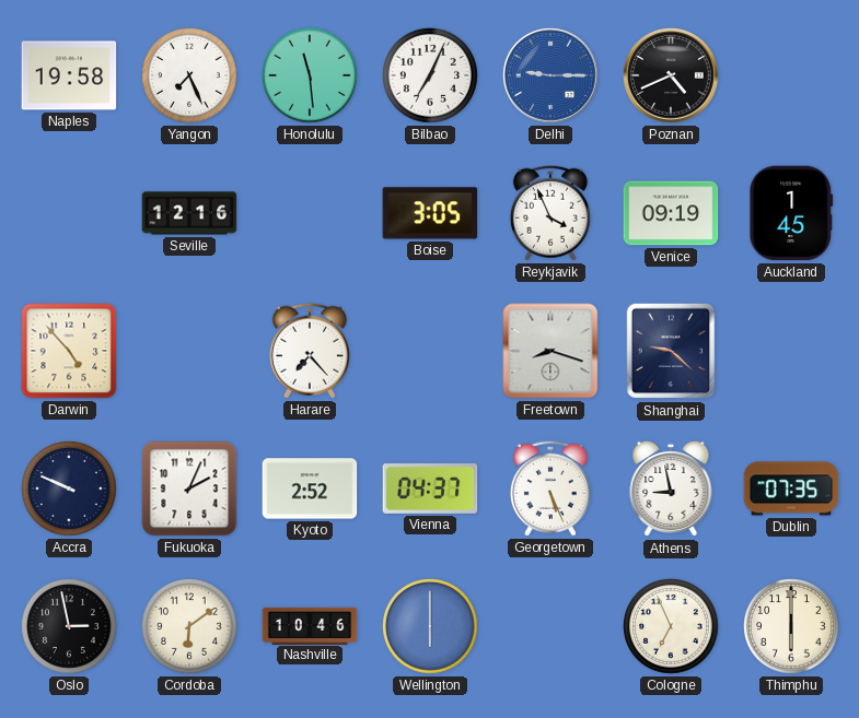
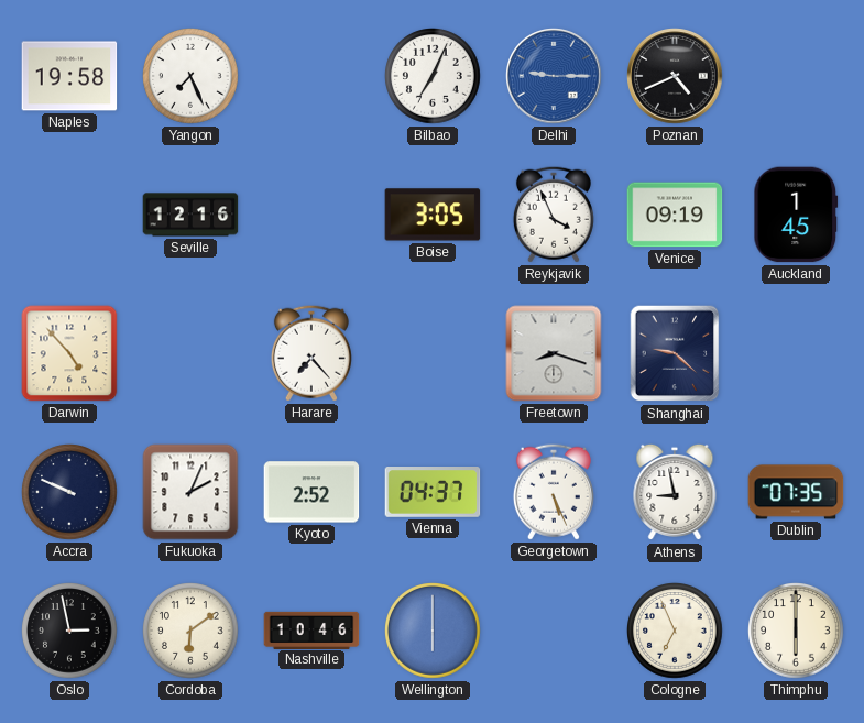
Honolulu: 11:29 -> none (311, 76)
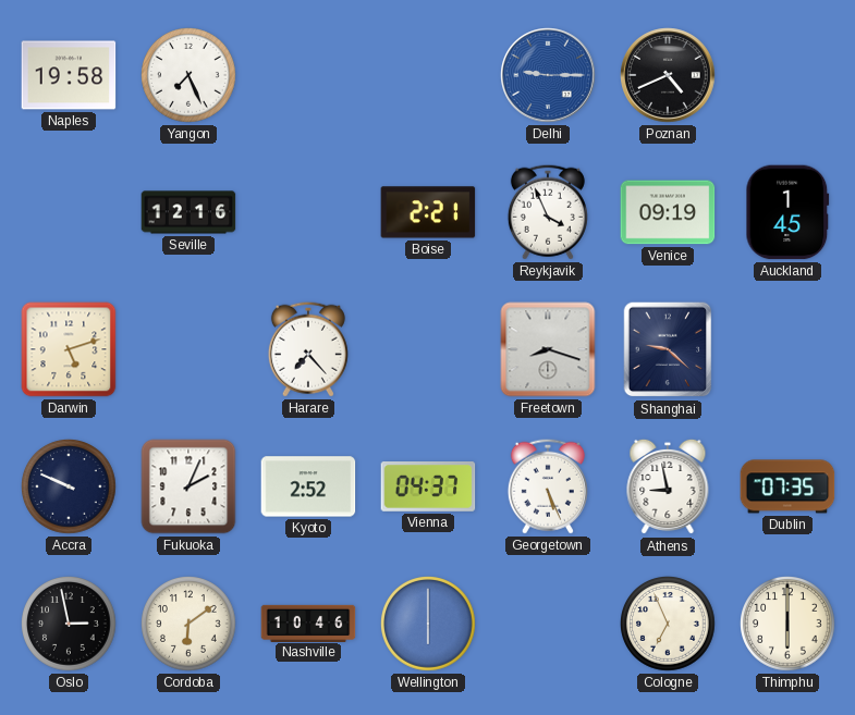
Bilbao: 7:04 -> none (434, 77)
Boise: 3:05 -> 2:21 (428, 212)
Darwin: 4:53 -> 5:12 (69, 349)
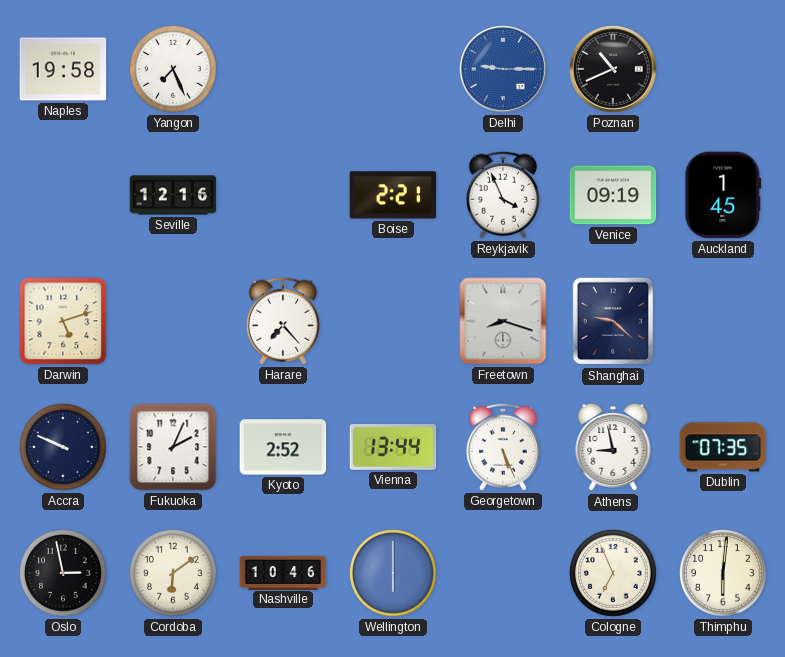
Poznan: 4:41 -> 10:41 (613, 69)
Vienna: 04:37 -> 13:44 (393, 448)
Thimphu: 6:00 -> 6:01 (724, 574)
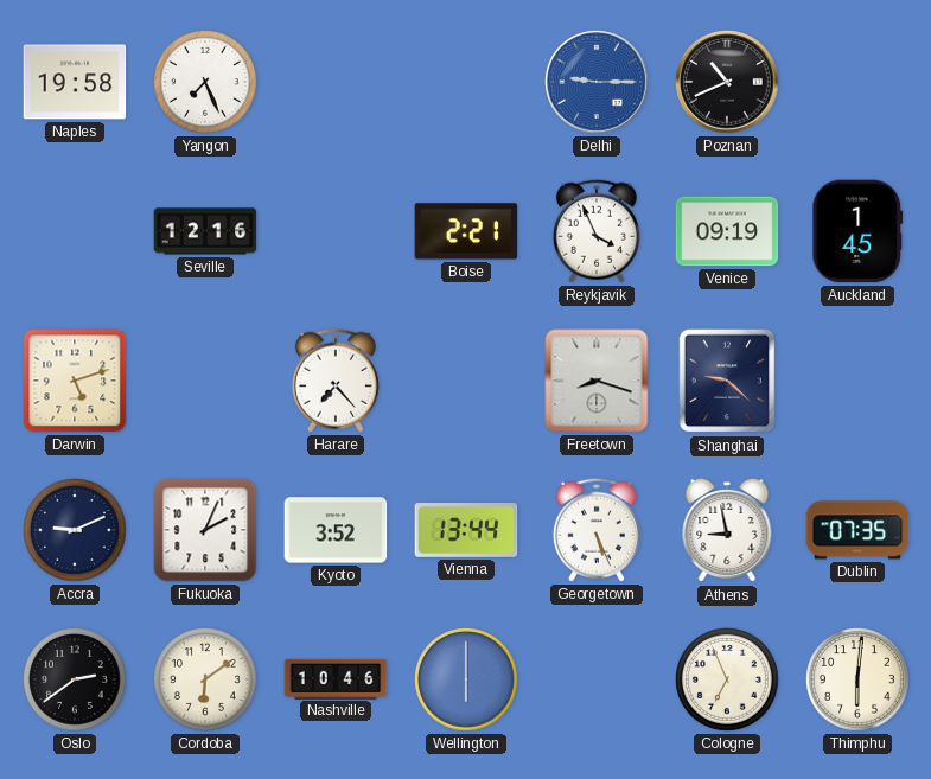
Accra: 9:49 -> 9:11 (76, 531)
Kyoto: 2:52 -> 3:52 (336, 530)
Oslo: 2:58 -> 2:39 (76, 681)
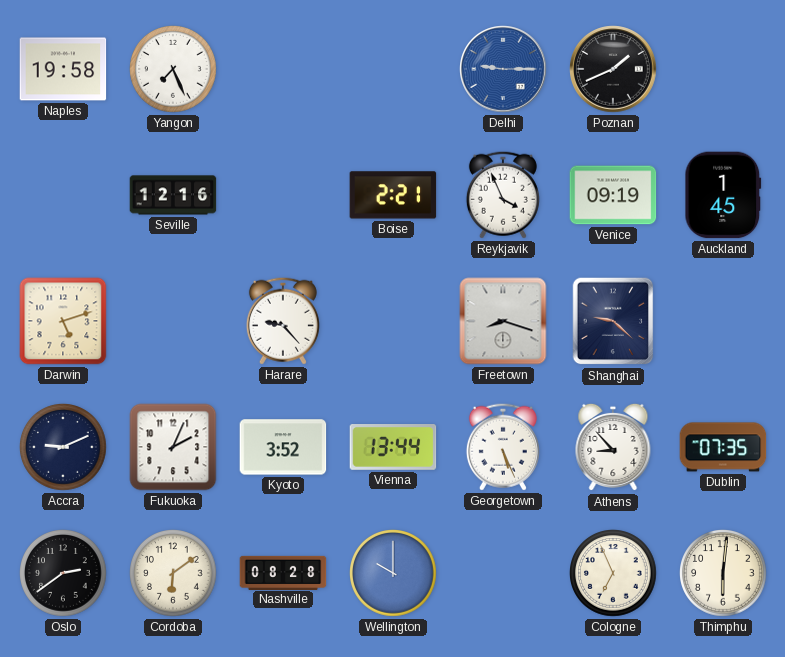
Poznan: 10:41 -> 1:41 (613, 69)
Harare: 7:23 -> 9:23 (283, 321)
Athens: 8:58 -> 8:53 (613, 447)
Nashville: 10:46 -> 08:28 (283, 572)
Wellington: 6:00 -> 10:00 (394, 574)
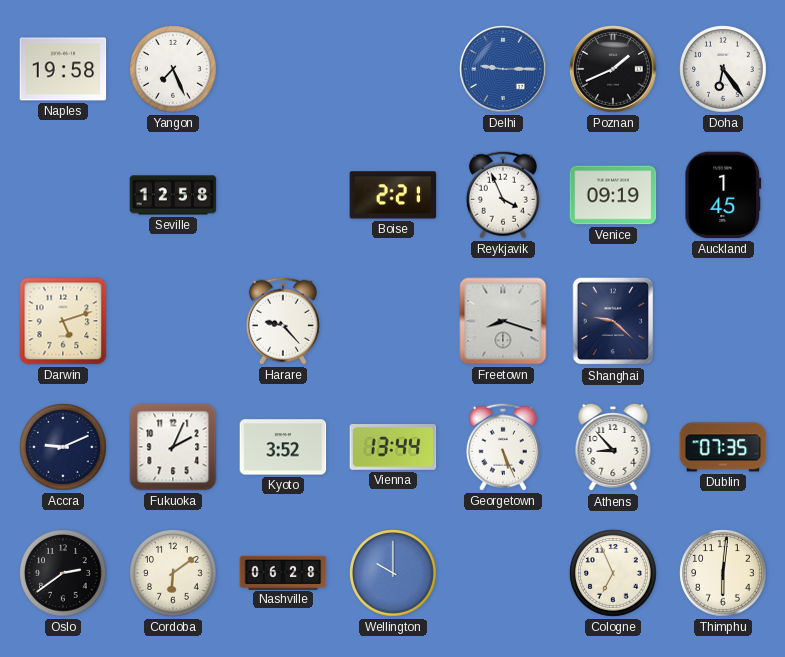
Doha: none -> 6:24 (724, 70)
Seville: 12:16 -> 12:58 (173, 195)
Nashville: 08:28 -> 06:28 (283, 572)
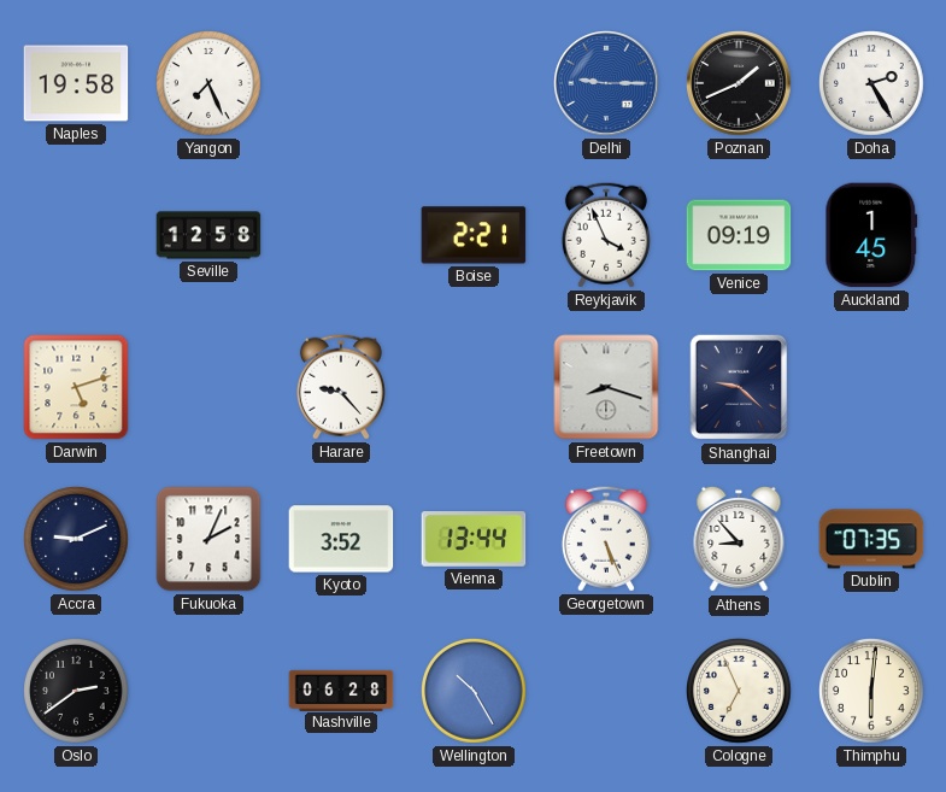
Doha: 6:24 -> 2:25 (872, 84)
Cordoba: 6:09 -> none (174, 574)
Wellington: 10:00 -> 10:25 (475, 692)
